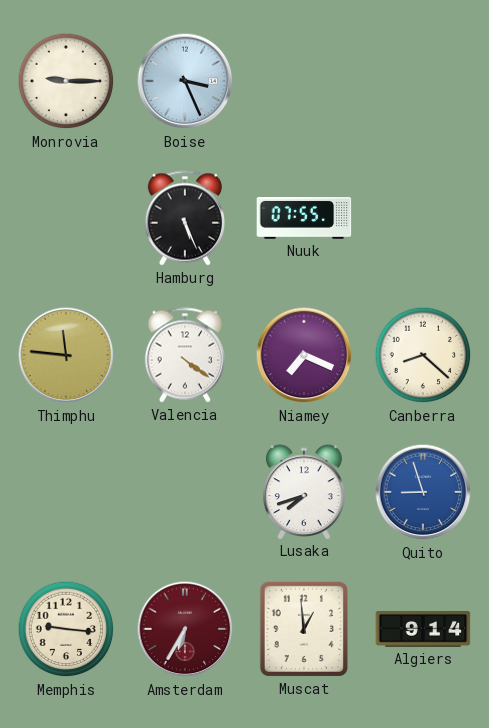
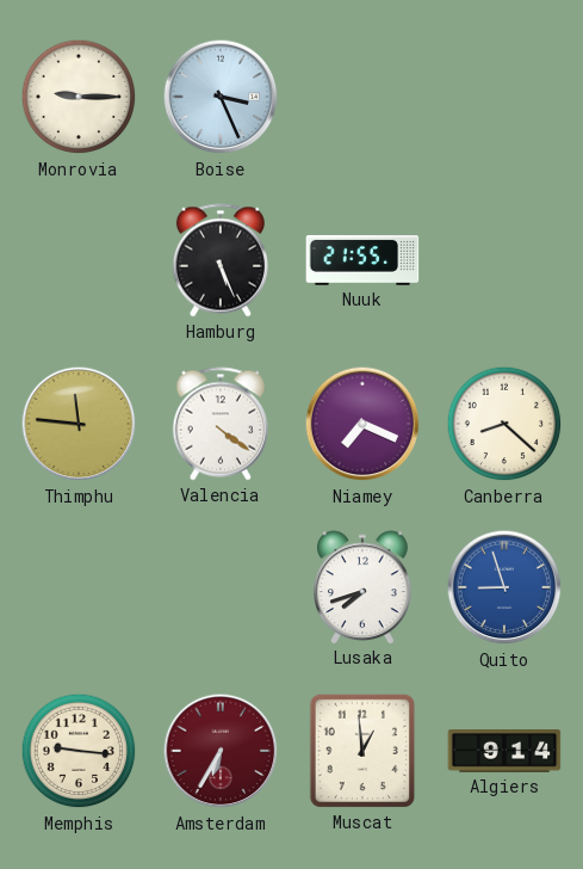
Nuuk: 07:55 -> 21:55 (362, 261)
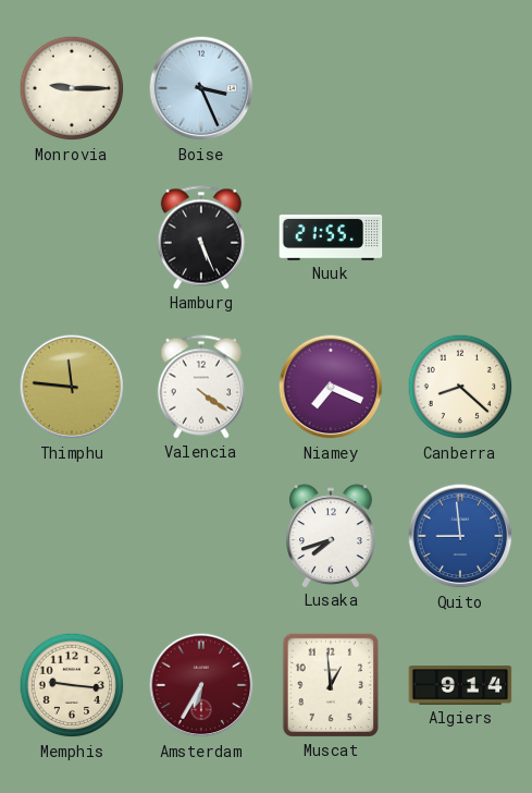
Quito: 8:57 -> 8:59 (460, 536)
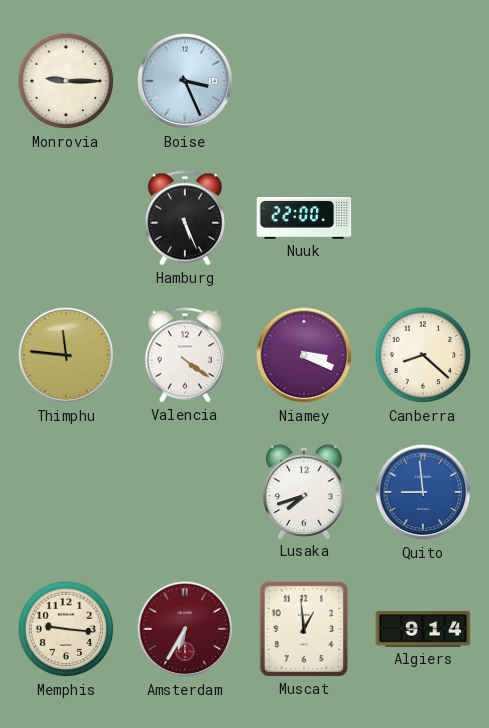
Nuuk: 21:55 -> 22:00 (304, 219)
Niamey: 7:19 -> 3:19 (304, 355)
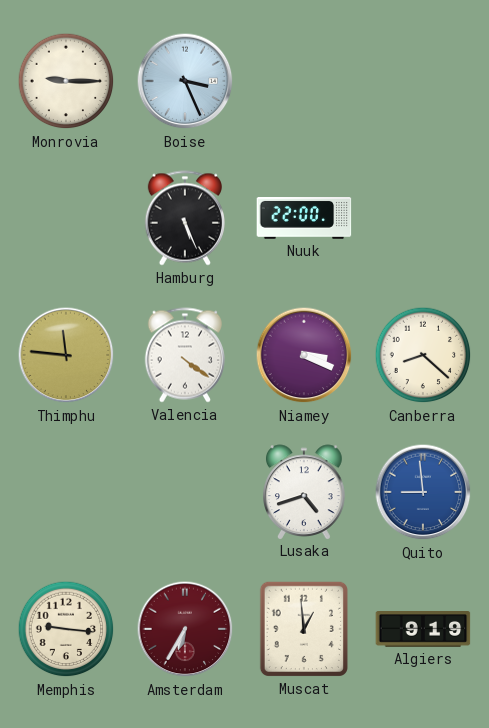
Lusaka: 7:42 -> 4:42 (305, 492)
Algiers: 9:14 -> 9:19 (423, 630)
